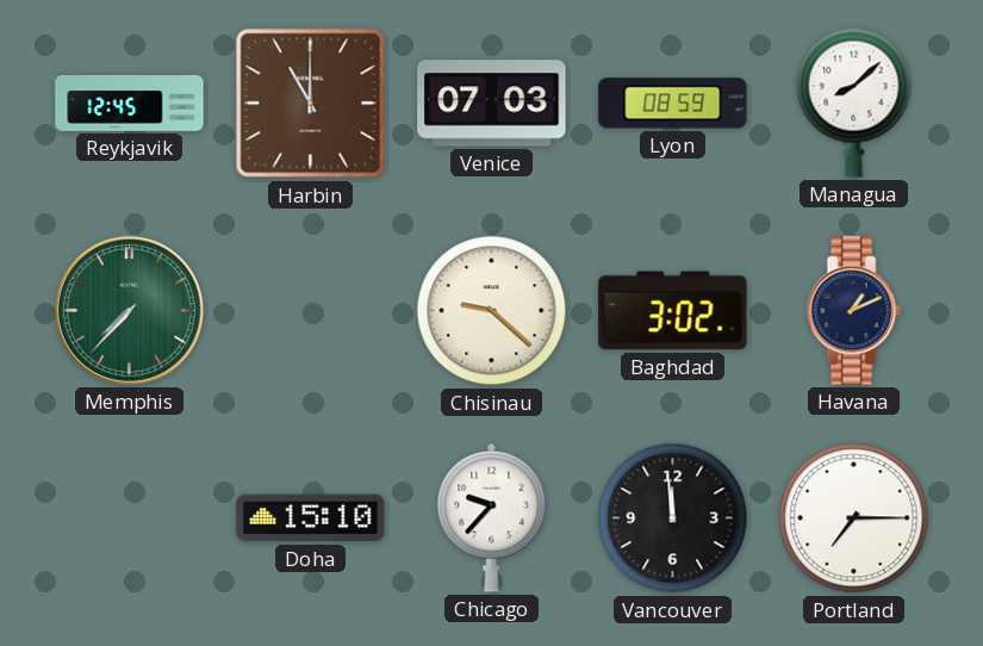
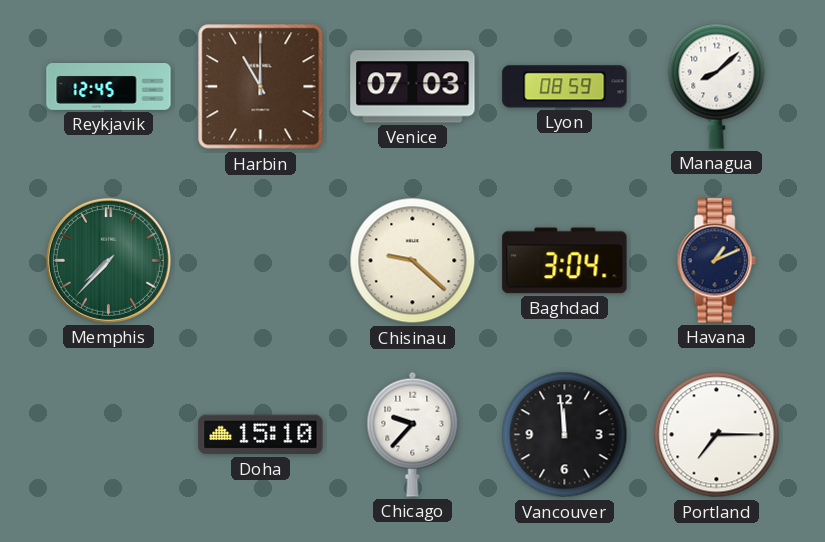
Baghdad: 3:02 -> 3:04 (565, 261)
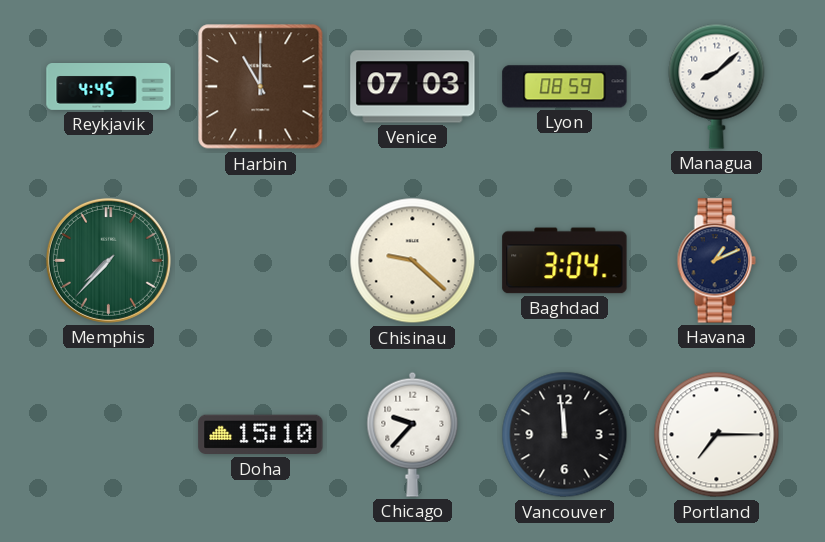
Reykjavik: 12:45 -> 4:45 (109, 87)
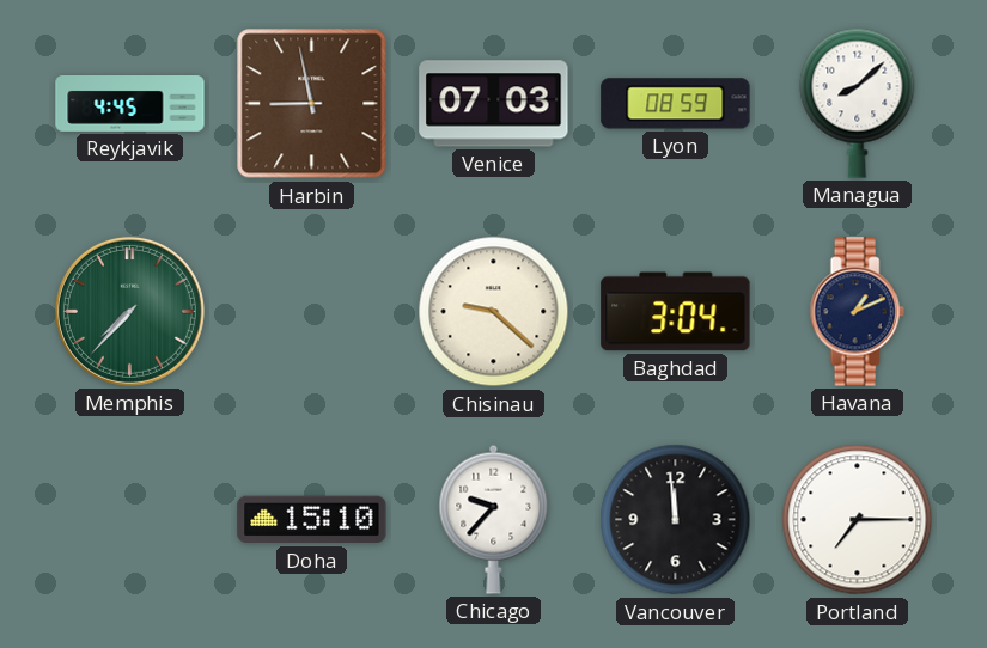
Harbin: 11:00 -> 8:58 (312, 104)
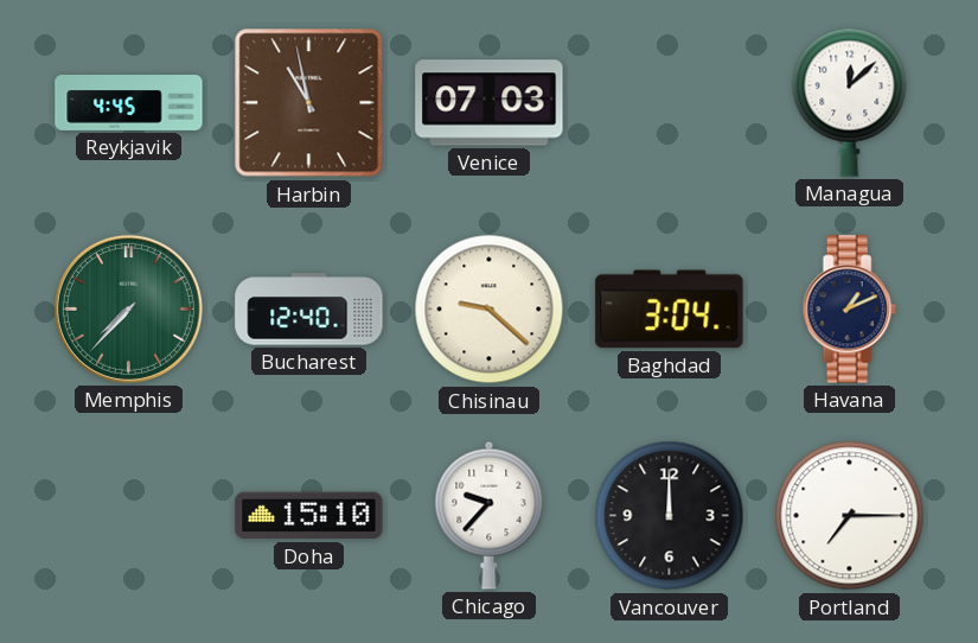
Harbin: 8:58 -> 10:58 (309, 103)
Lyon: 08:59 -> none (676, 104)
Managua: 8:08 -> 12:08 (850, 102)
Bucharest: none -> 12:40 (309, 310)
Vancouver: 11:59 -> 12:00 (670, 516)
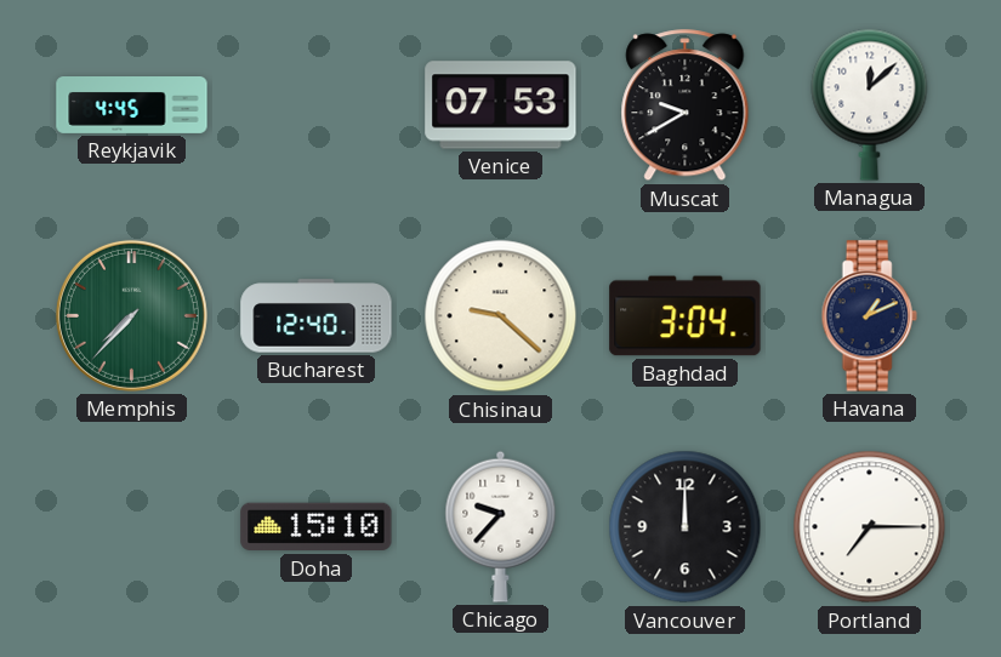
Harbin: 10:58 -> none (309, 103)
Venice: 07:03 -> 07:53 (501, 105)
Muscat: none -> 9:40 (686, 105)
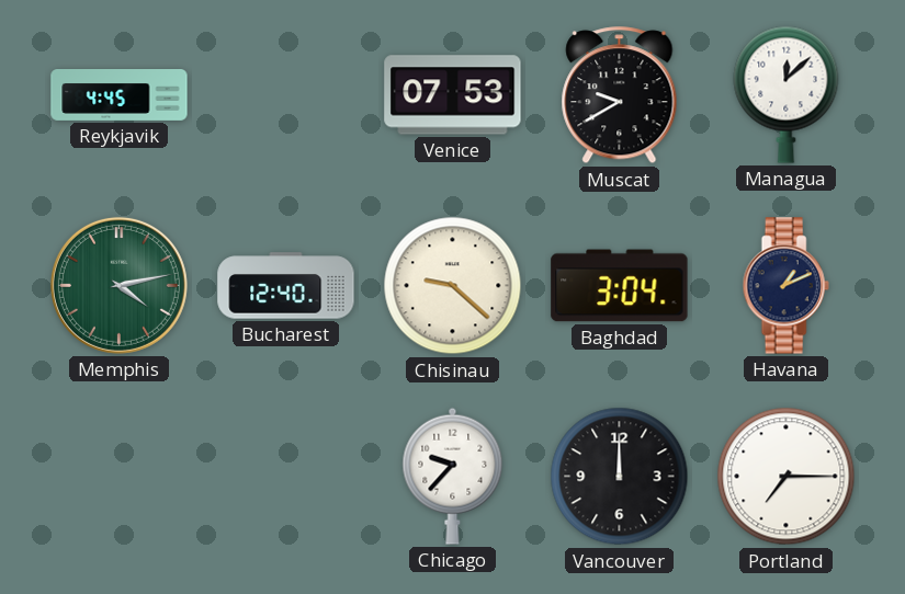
Memphis: 7:37 -> 4:13 (118, 285)
Doha: 15:10 -> none (317, 527)
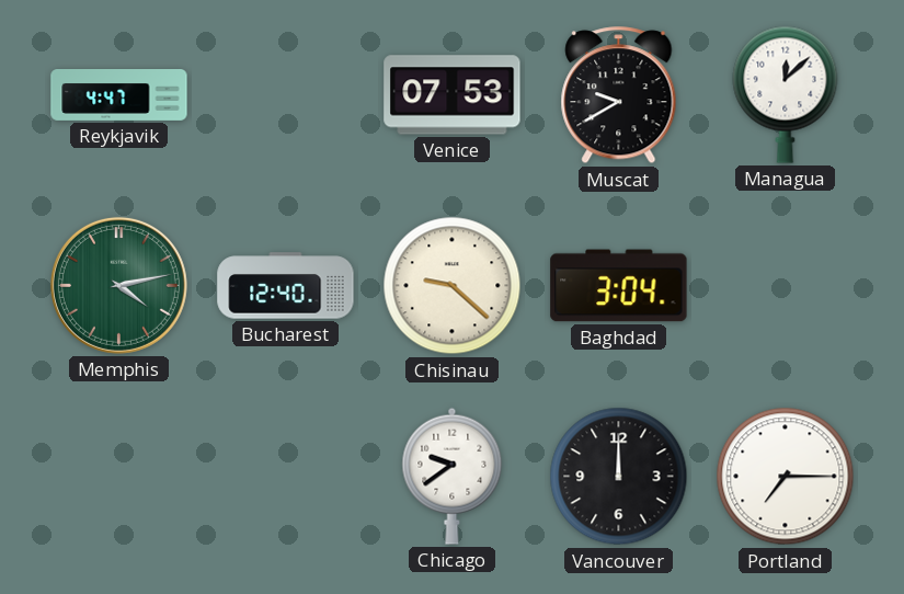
Reykjavik: 4:45 -> 4:47 (119, 95)
Havana: 1:11 -> none (785, 286)
Chicago: 9:37 -> 9:39 (453, 476)
